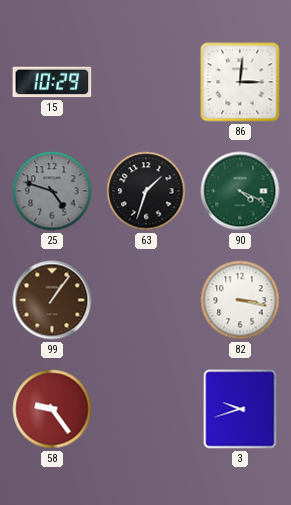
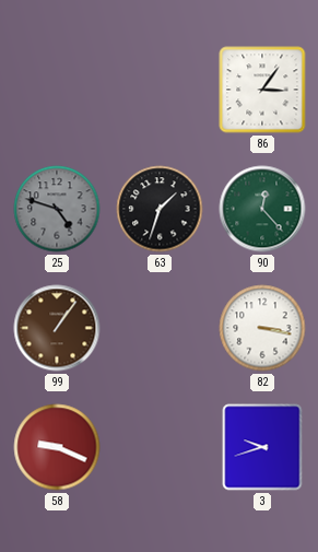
15: 10:29 -> none (52, 82)
86: 3:01 -> 3:06 (262, 90)
90: 4:19 -> 12:23 (262, 209)
58: 9:24 -> 9:19 (57, 447)
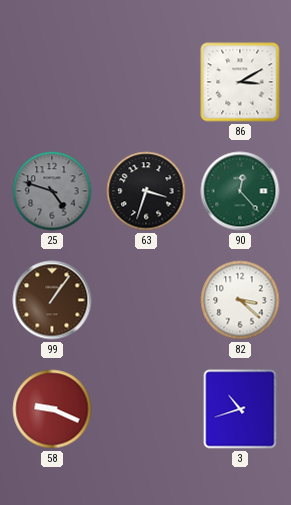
86: 3:06 -> 3:10 (240, 82)
63: 1:33 -> 3:33 (146, 191)
82: 3:17 -> 3:22 (240, 300)
3: 9:42 -> 10:42 (240, 409)
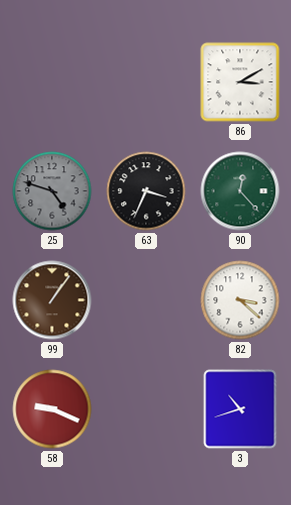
63: 3:33 -> 3:34 (146, 191)
